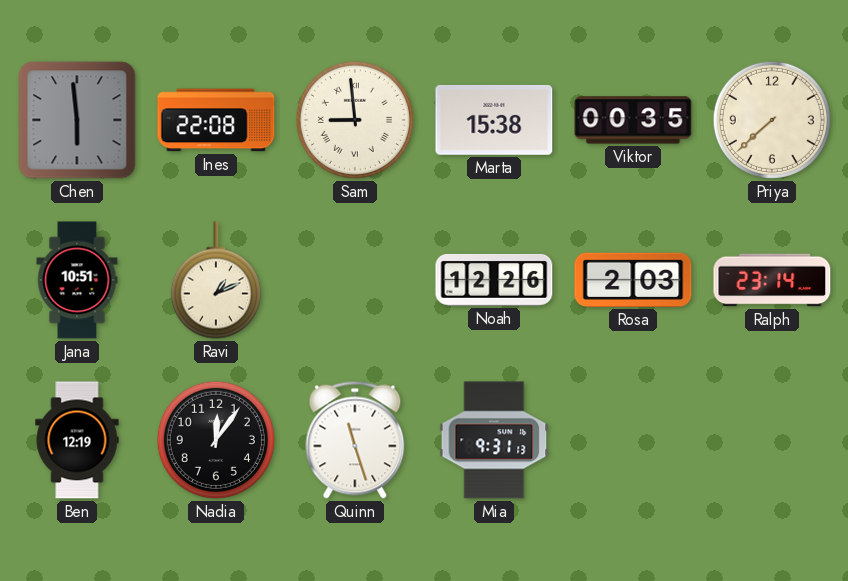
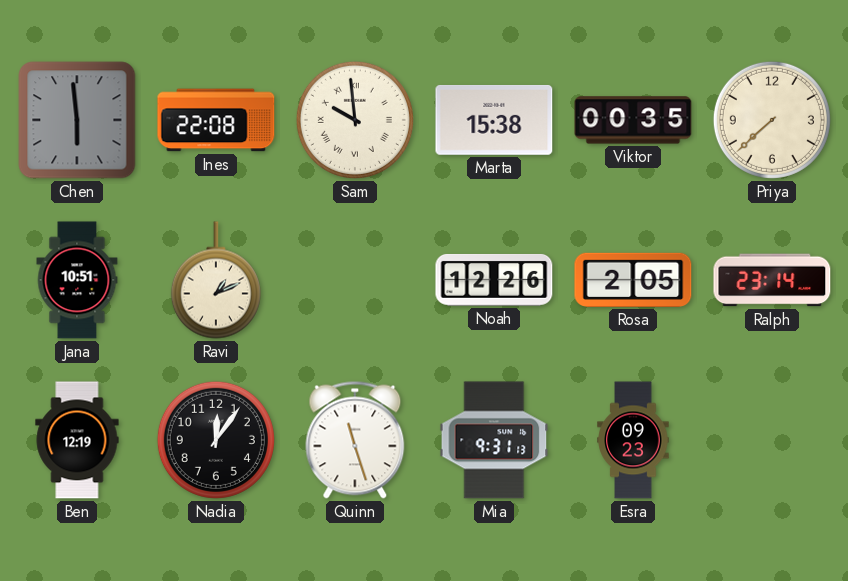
Sam: 8:59 -> 9:59 (355, 120)
Rosa: 2:03 -> 2:05 (633, 280)
Esra: none -> 09:23 (633, 440)
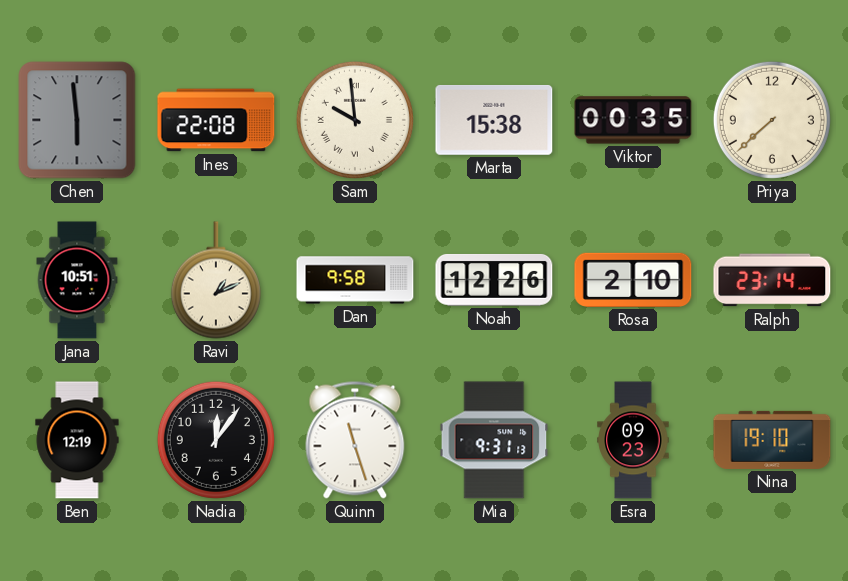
Dan: none -> 9:58 (355, 280)
Rosa: 2:05 -> 2:10 (633, 280)
Nina: none -> 19:10 (772, 440)
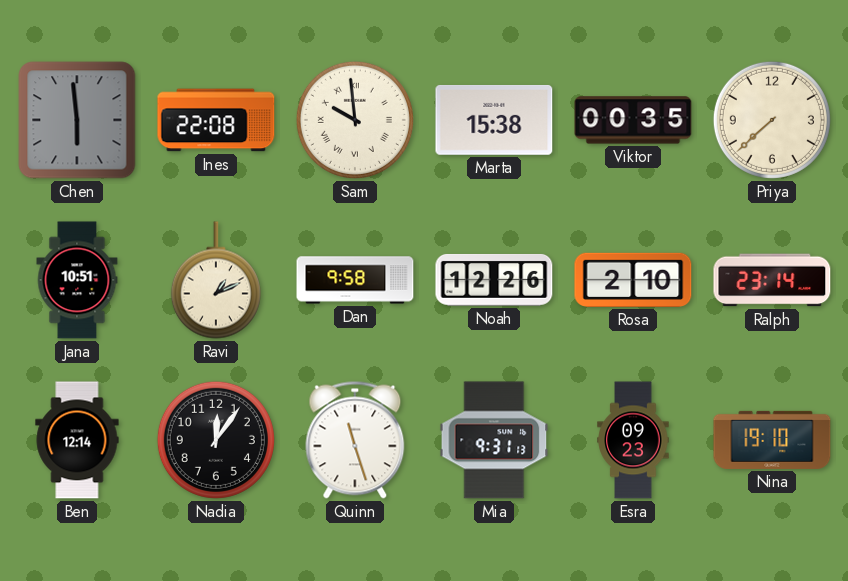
Ben: 12:19 -> 12:14 (77, 440)
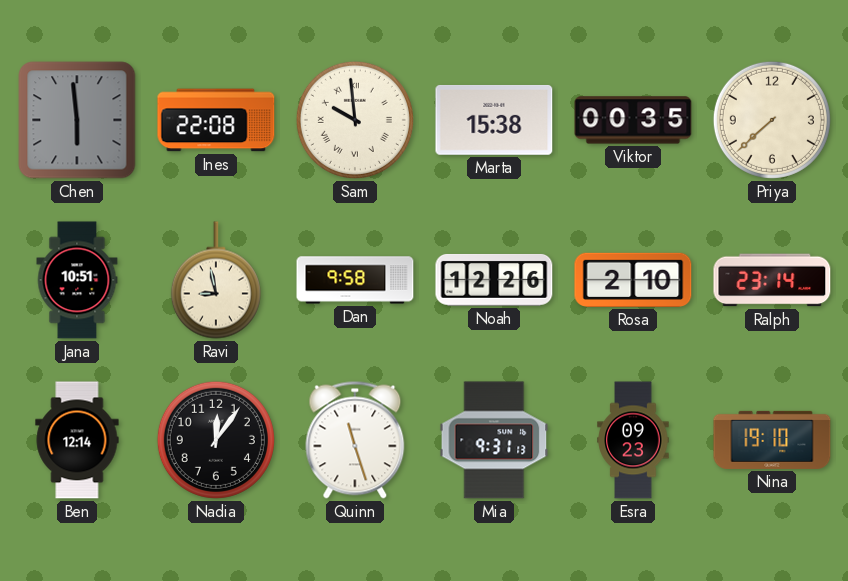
Ravi: 1:11 -> 8:58 (216, 280)
